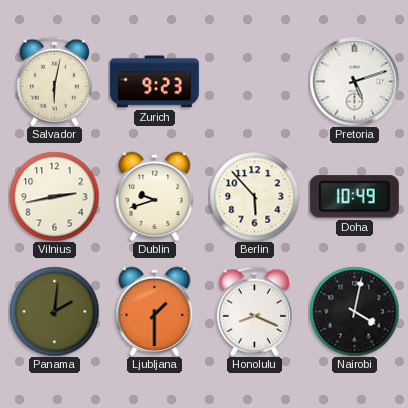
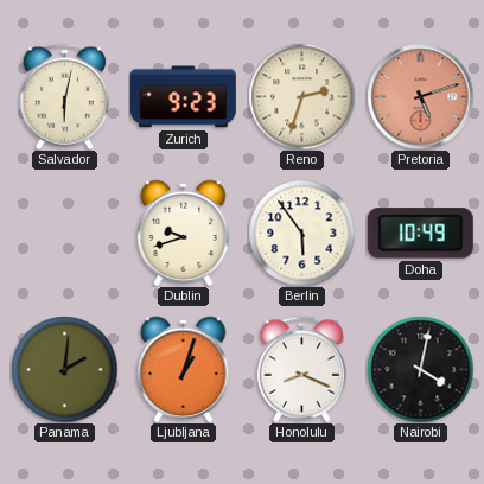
Reno: none -> 2:33 (301, 96)
Pretoria dial: white -> salmon (420, 96)
Vilnius: 2:43 -> none (54, 196)
Berlin: 5:53 -> 5:54 (301, 233)
Ljubljana: 1:30 -> 1:03 (184, 369)
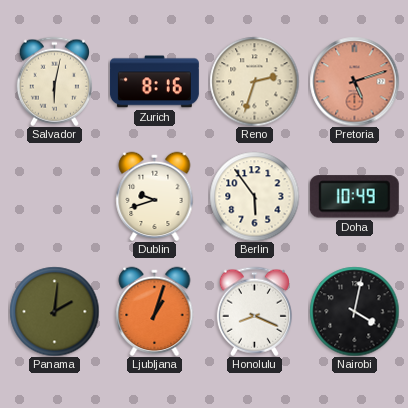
Zurich: 9:23 -> 8:16 (154, 82)
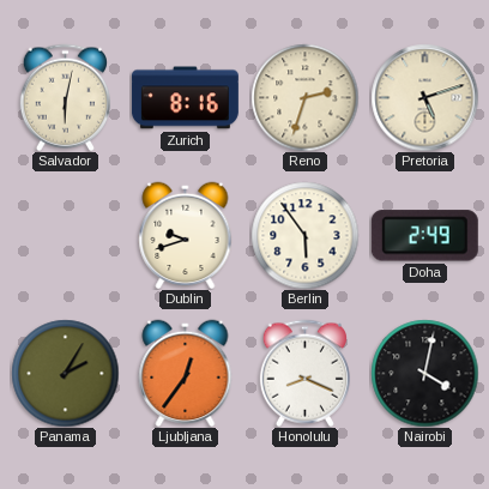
Pretoria dial: salmon -> cream (424, 97)
Doha: 10:49 -> 2:49 (424, 236)
Panama: 2:01 -> 2:05 (65, 373)
Ljubljana: 1:03 -> 12:36 (186, 373)
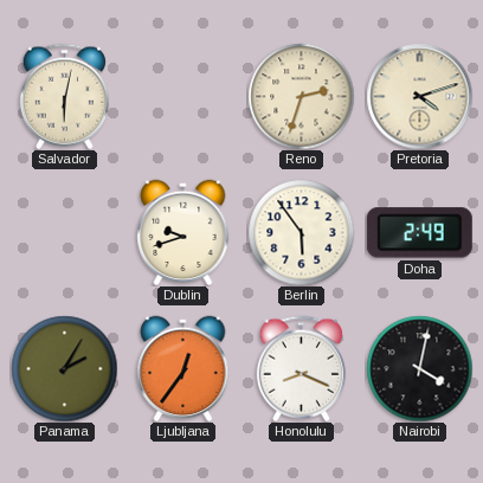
Zurich: 8:16 -> none (185, 98)
Pretoria: 5:12 -> 4:12 (419, 96)
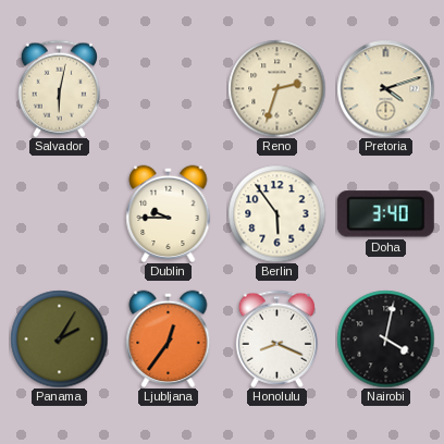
Dublin: 9:42 -> 9:45 (169, 213)
Doha: 2:49 -> 3:40 (385, 214)
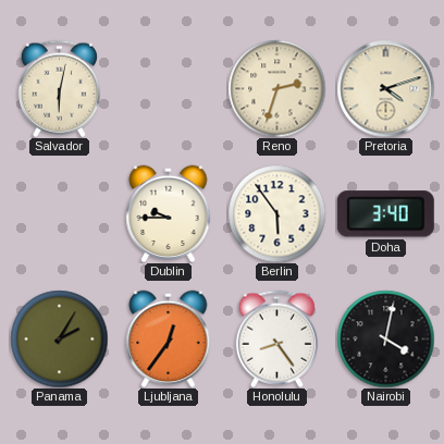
Honolulu: 8:19 -> 8:24 (276, 338)
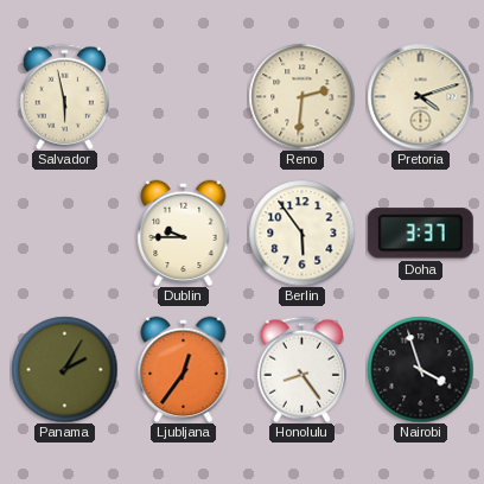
Salvador: 6:02 -> 5:58 (64, 96)
Reno: 2:33 -> 2:31 (301, 96)
Doha: 3:40 -> 3:37 (420, 234)
Nairobi: 4:02 -> 3:57 (420, 369)
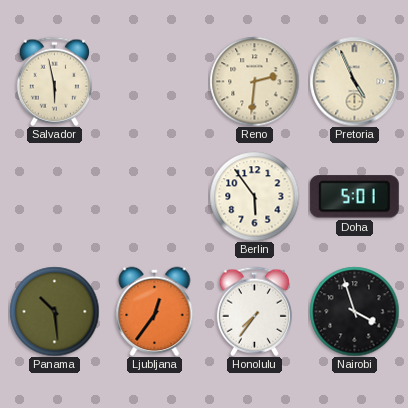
Pretoria: 4:12 -> 4:56 (354, 81)
Dublin: 9:45 -> none (184, 233)
Doha: 3:37 -> 5:01 (354, 197)
Panama: 2:05 -> 10:29 (54, 311)
Honolulu: 8:24 -> 7:36 (254, 311)
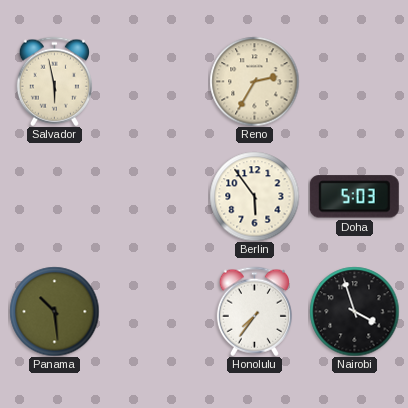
Reno: 2:31 -> 2:35 (254, 81)
Pretoria: 4:56 -> none (354, 81)
Doha: 5:01 -> 5:03 (354, 197)
Ljubljana: 12:36 -> none (155, 311)
